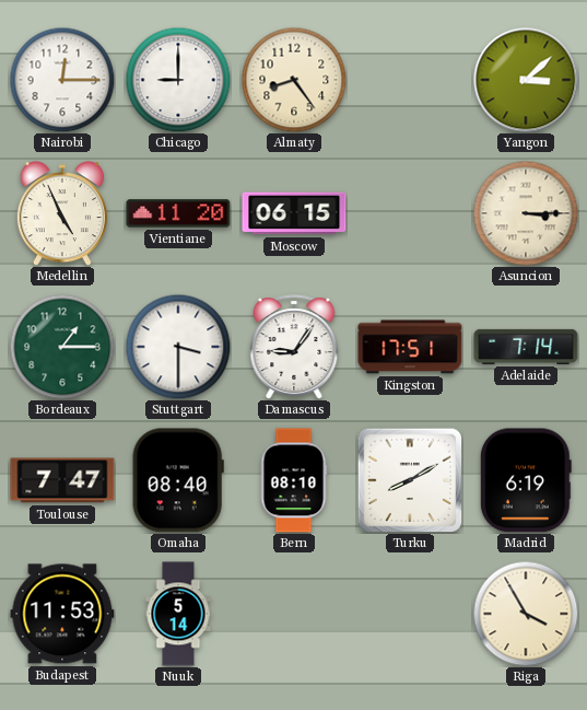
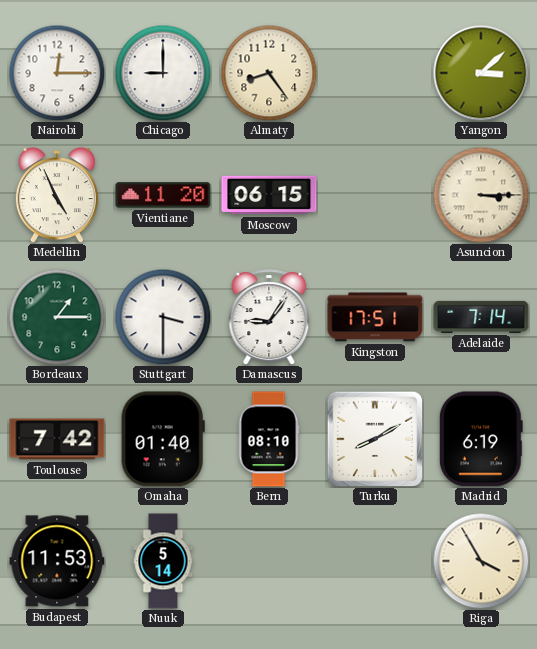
Toulouse: 7:47 -> 7:42 (57, 439)
Omaha: 08:40 -> 01:40 (163, 439)
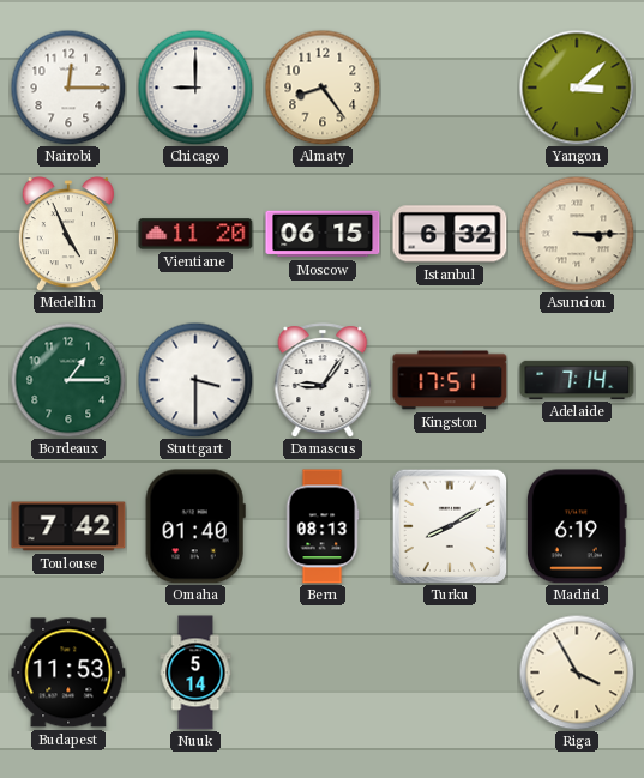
Istanbul: none -> 6:32 (450, 234)
Bern: 08:10 -> 08:13 (323, 526)
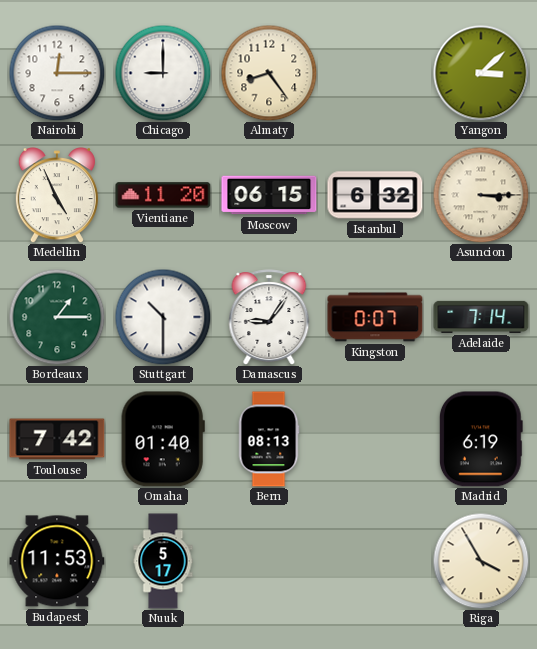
Stuttgart: 3:30 -> 10:30 (163, 317)
Kingston: 17:51 -> 0:07 (375, 317)
Turku: 8:10 -> none (450, 526)
Nuuk: 5:14 -> 5:17 (163, 561)
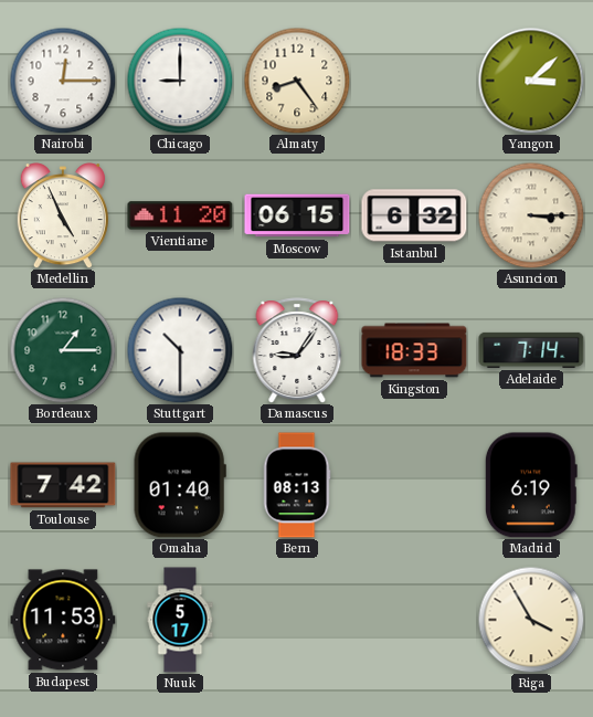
Kingston: 0:07 -> 18:33 (414, 350)
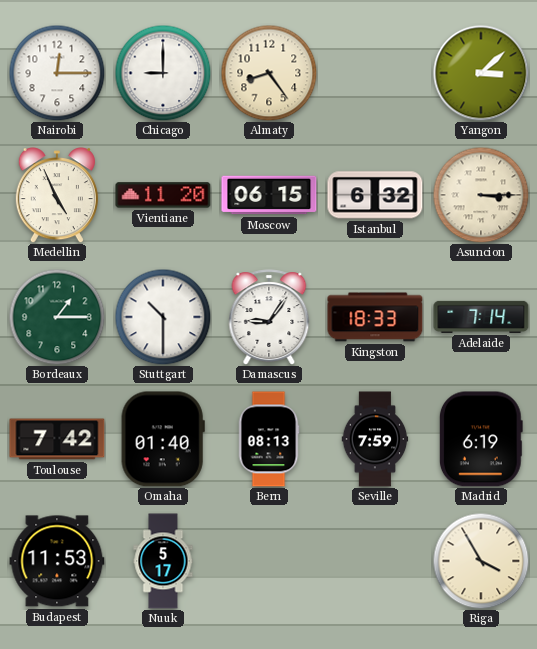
Seville: none -> 7:59 (375, 439)
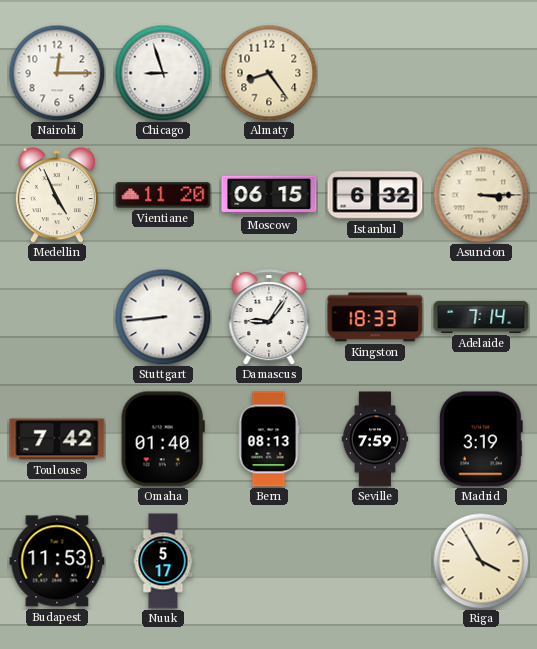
Chicago: 9:00 -> 8:57 (163, 73)
Yangon: 3:08 -> none (481, 73)
Bordeaux: 1:15 -> none (57, 317)
Stuttgart: 10:30 -> 8:44 (163, 317)
Madrid: 6:19 -> 3:19 (481, 439)
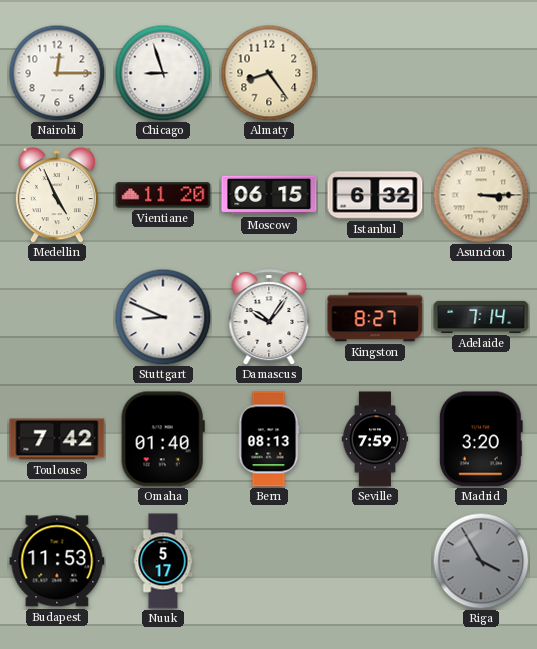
Stuttgart: 8:44 -> 8:49 (163, 317)
Damascus: 9:06 -> 10:06 (269, 317)
Kingston: 18:33 -> 8:27 (375, 317)
Madrid: 3:19 -> 3:20 (481, 439)
Riga dial: cream -> grey (481, 561)
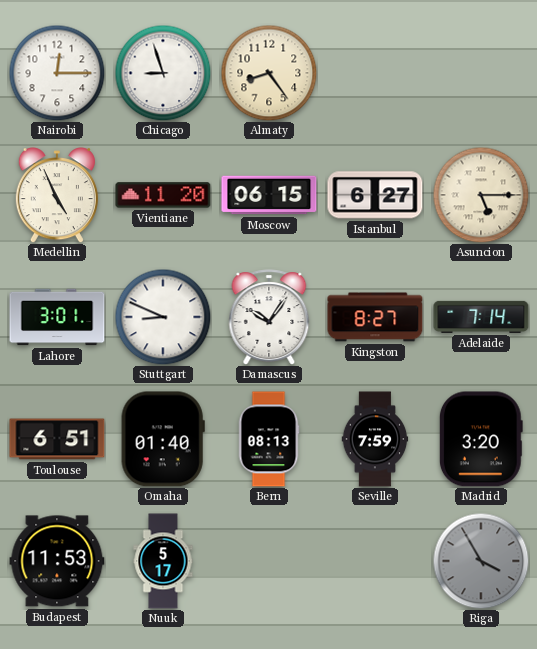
Istanbul: 6:32 -> 6:27 (375, 195)
Asuncion: 3:15 -> 5:15 (481, 195)
Lahore: none -> 3:01 (57, 317)
Toulouse: 7:42 -> 6:51 (57, 439)
